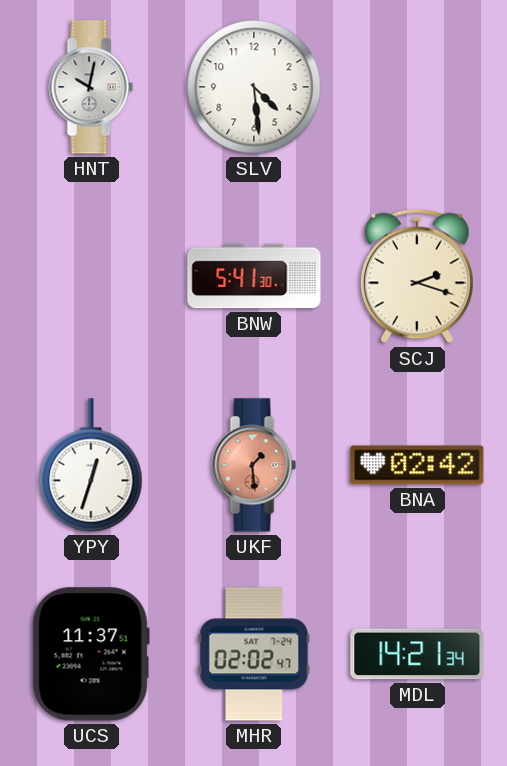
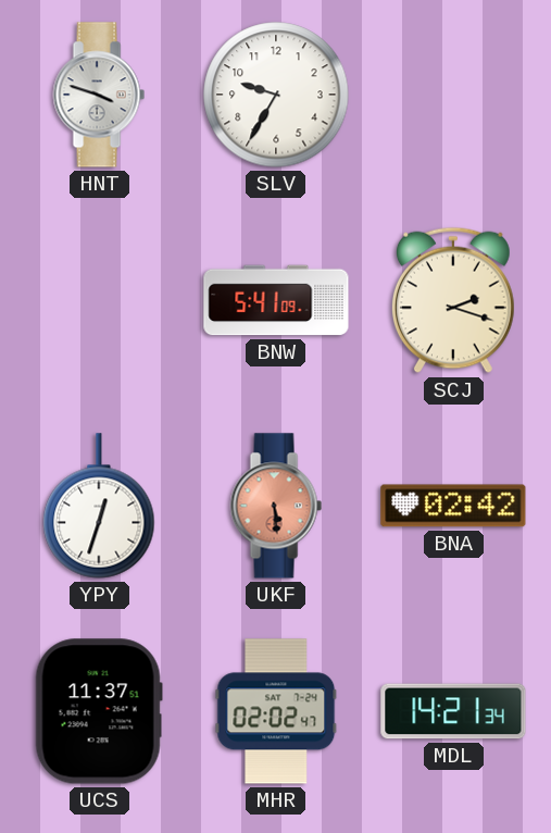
HNT: 10:02 -> 3:48 (99, 95)
SLV: 4:29 -> 9:35 (276, 95)
BNW: 5:41:30 -> 5:41:09 (276, 300)
UKF: 1:29 -> 5:29 (276, 506)
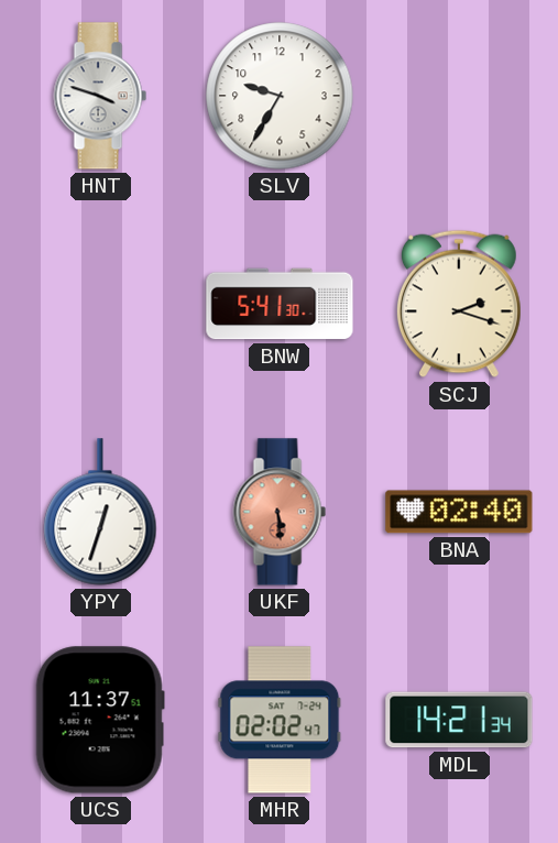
BNW: 5:41:09 -> 5:41:30 (280, 304)
BNA: 02:42 -> 02:40 (459, 512)
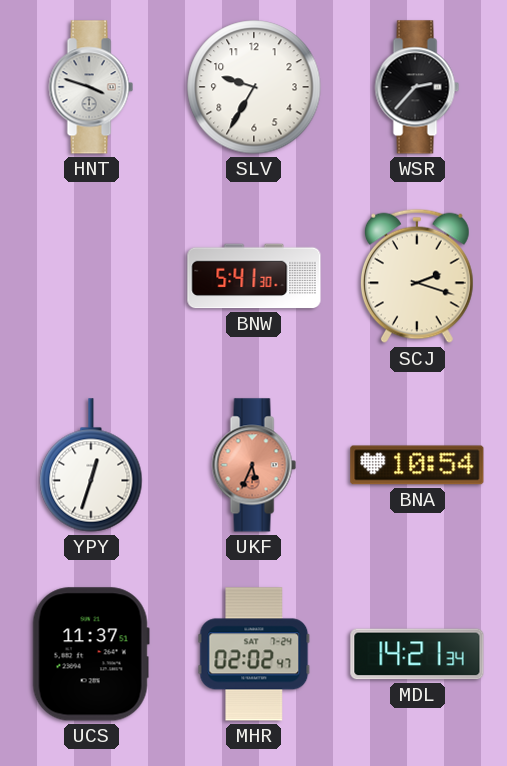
WSR: none -> 2:37 (417, 87)
UKF: 5:29 -> 5:34 (254, 465)
BNA: 02:40 -> 10:54 (417, 465)
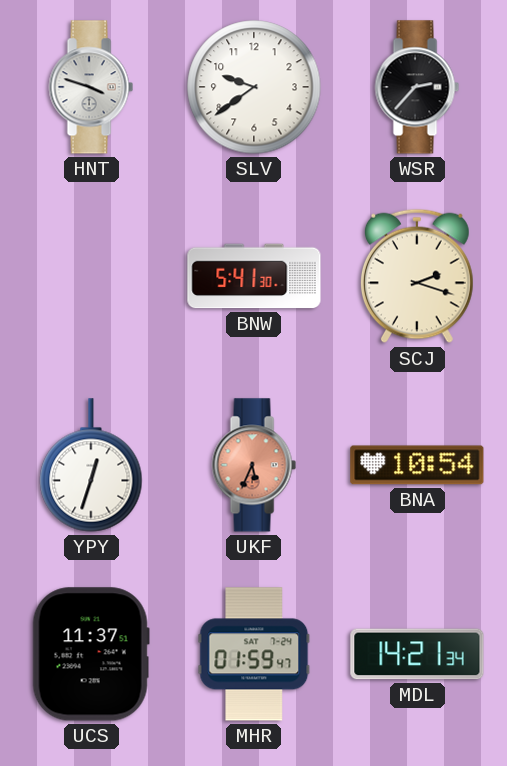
SLV: 9:35 -> 9:39 (254, 87)
MHR: 02:02 -> 01:59 (254, 654)
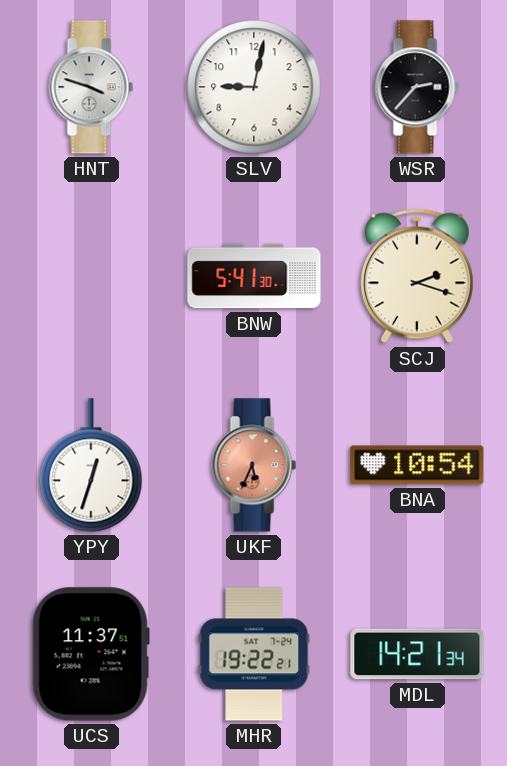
SLV: 9:39 -> 9:02 (254, 87)
MHR: 01:59 -> 19:22 (254, 654)
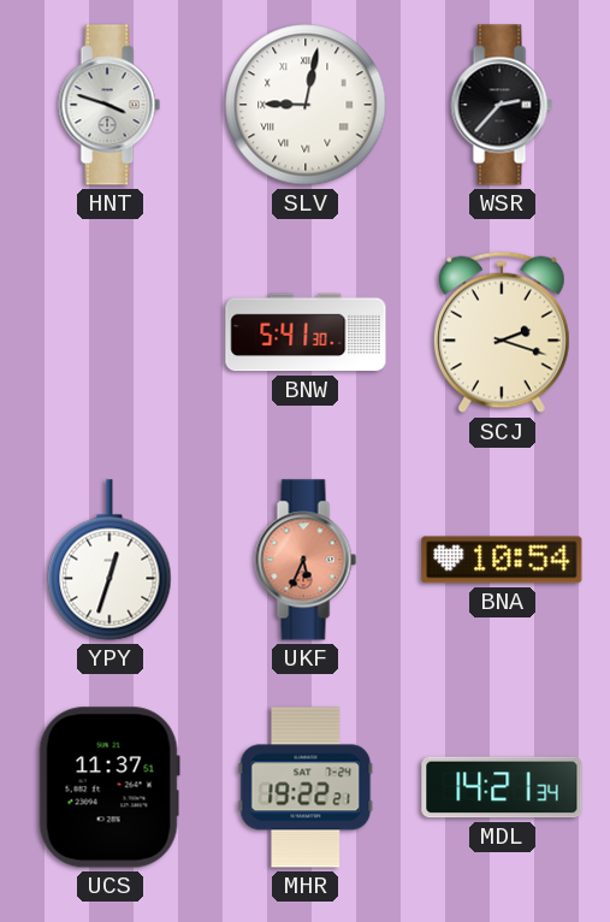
SLV numerals: Arabic -> Roman (306, 105)
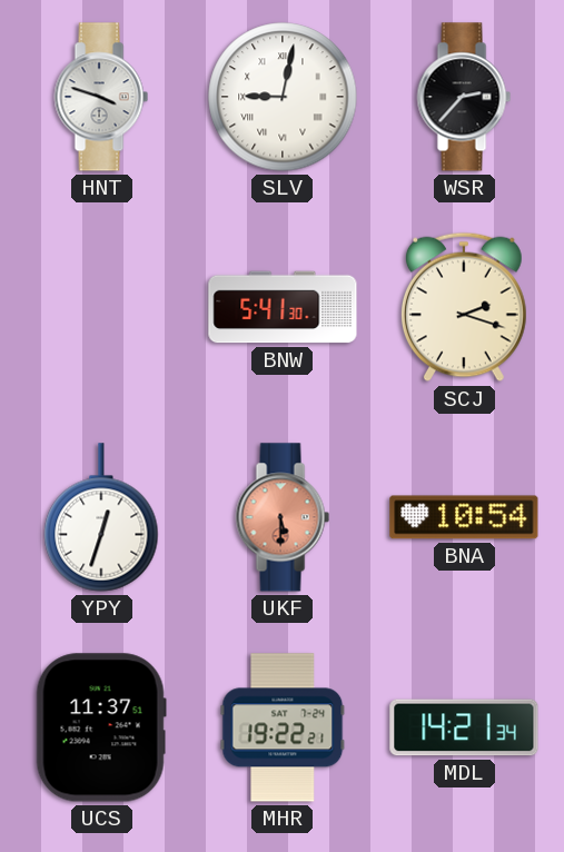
UKF: 5:34 -> 5:30 (283, 517)
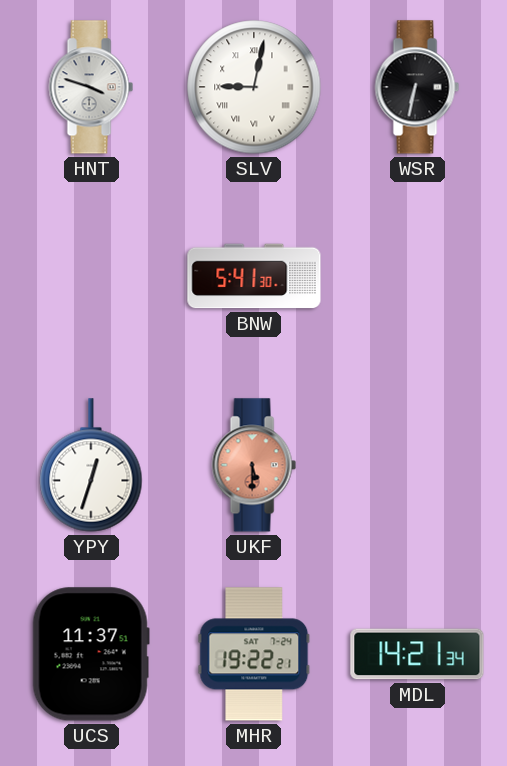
WSR: 2:37 -> 6:32 (417, 87)
SCJ: 2:18 -> none (464, 307)
BNA: 10:54 -> none (464, 517)
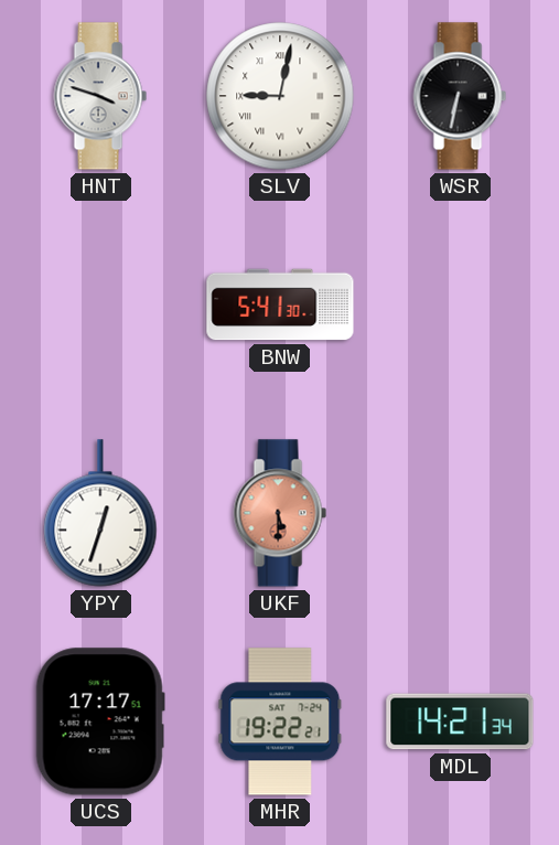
UCS: 11:37 -> 17:17 (100, 721)
